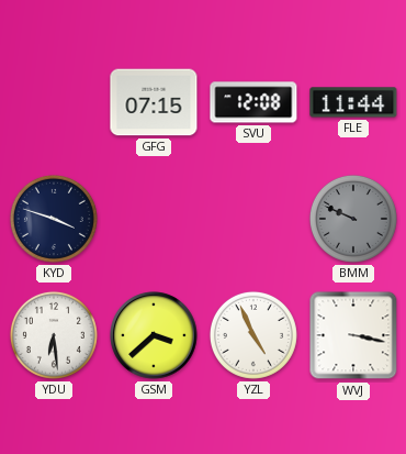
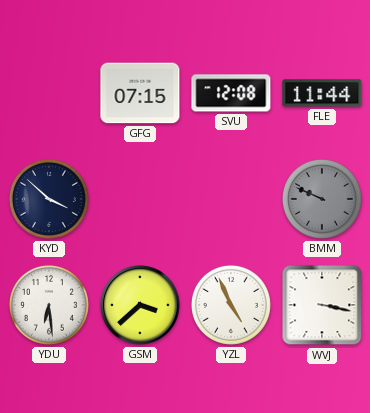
KYD: 3:48 -> 3:52 (49, 199)
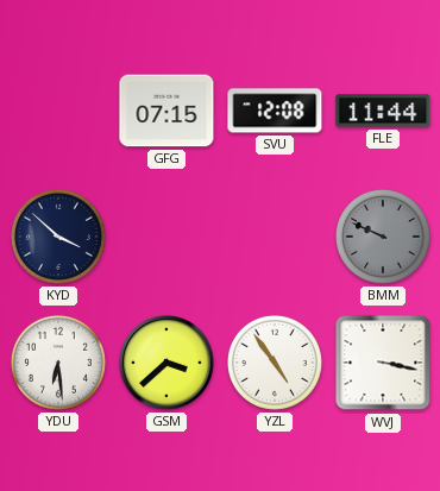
YZL: 4:56 -> 4:54 (275, 363)
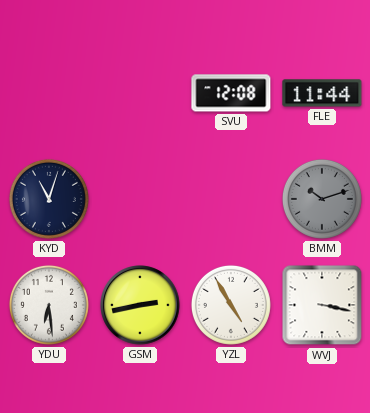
GFG: 07:15 -> none (166, 111)
KYD: 3:52 -> 11:03 (49, 199)
BMM: 9:49 -> 10:12 (322, 199)
GSM: 3:38 -> 2:43 (140, 305)
YZL: 4:54 -> 4:55 (231, 305)
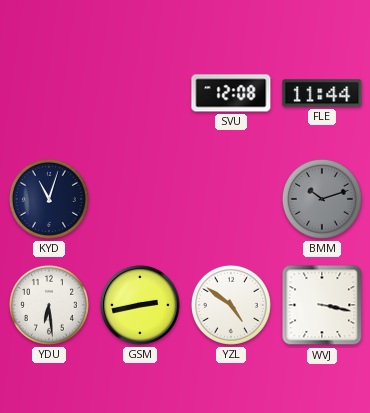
YZL: 4:55 -> 4:51 (231, 305)
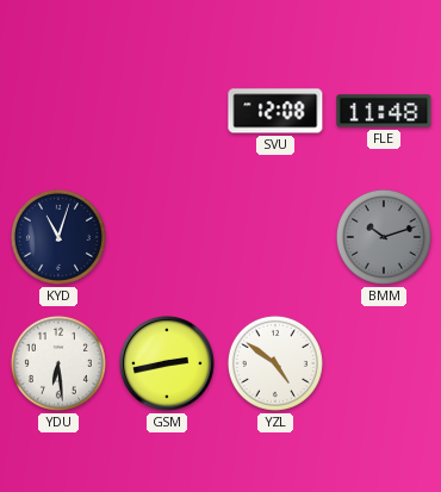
FLE: 11:44 -> 11:48 (384, 111)
WVJ: 3:17 -> none (322, 305)
